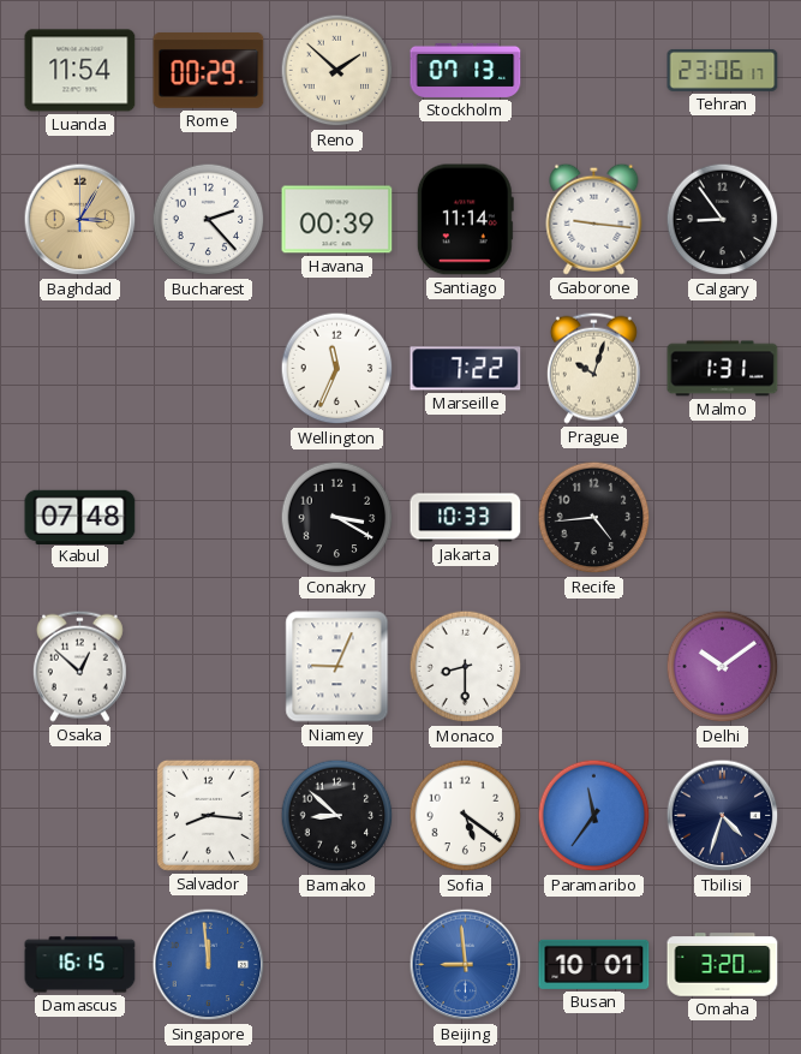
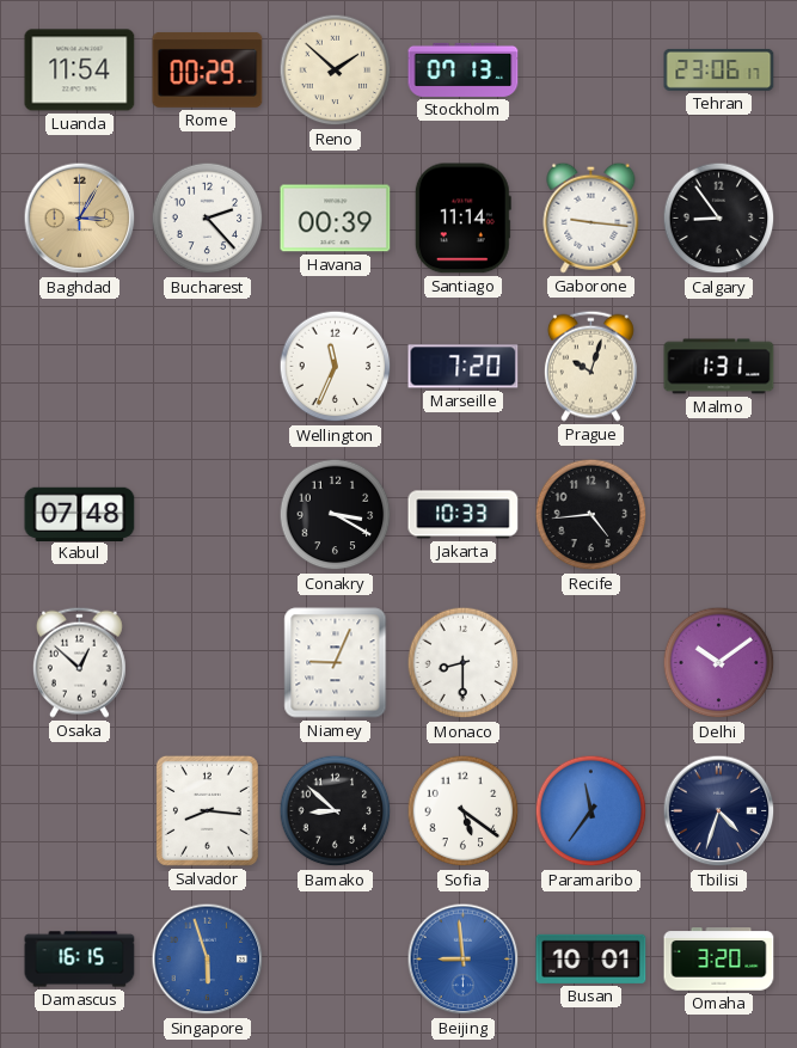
Marseille: 7:22 -> 7:20 (464, 367)
Singapore: 11:59 -> 5:57 (208, 960)
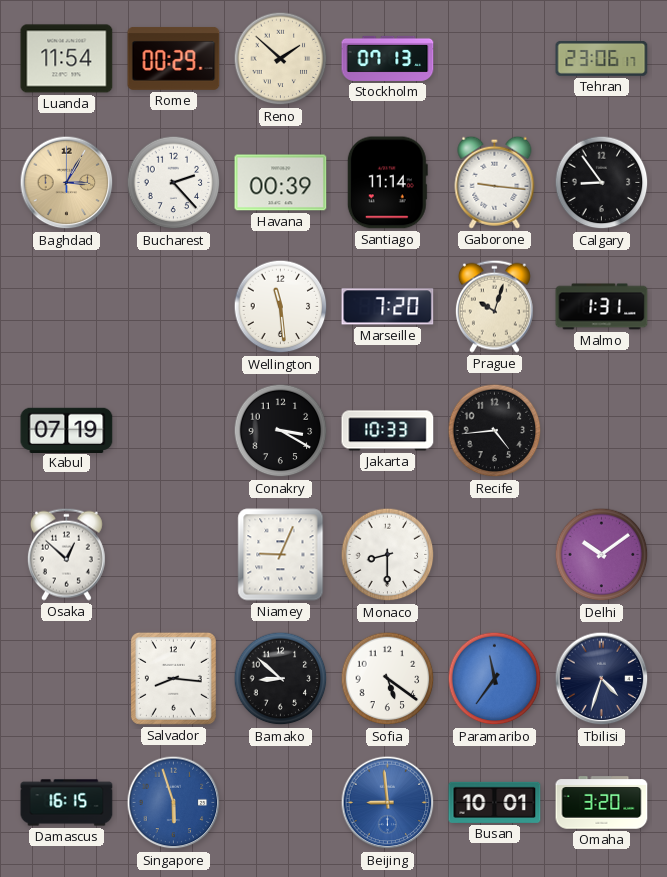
Wellington: 11:34 -> 11:29 (281, 307)
Kabul: 07:48 -> 07:19 (67, 430)
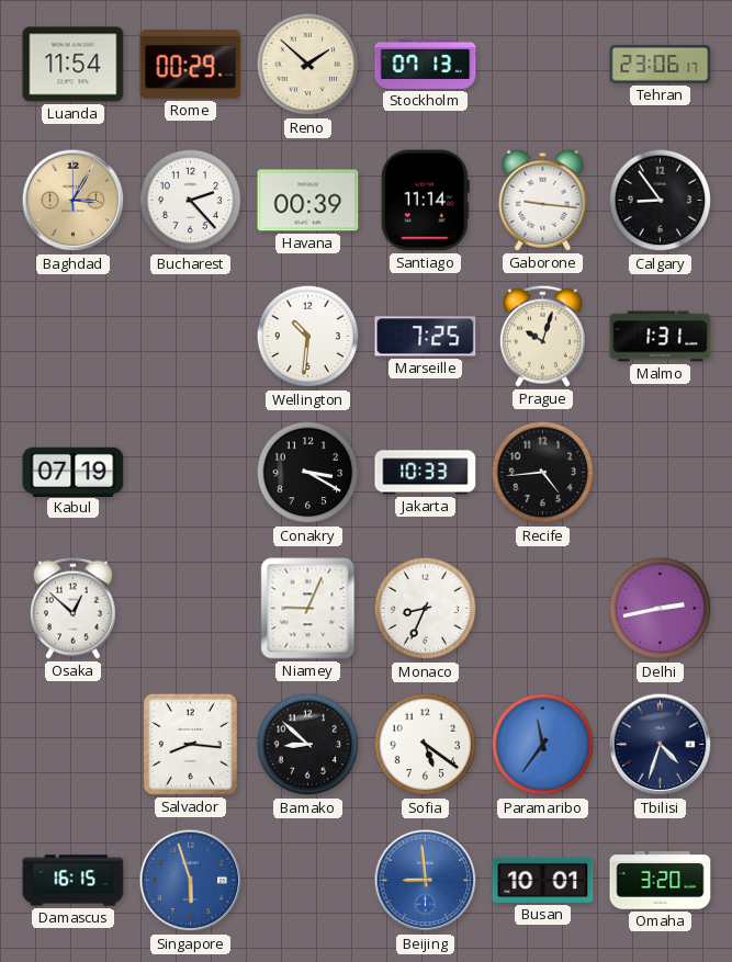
Wellington: 11:29 -> 10:31 (308, 337)
Marseille: 7:20 -> 7:25 (426, 337)
Monaco: 8:30 -> 8:34 (426, 609)
Delhi: 10:09 -> 2:43 (661, 609)
